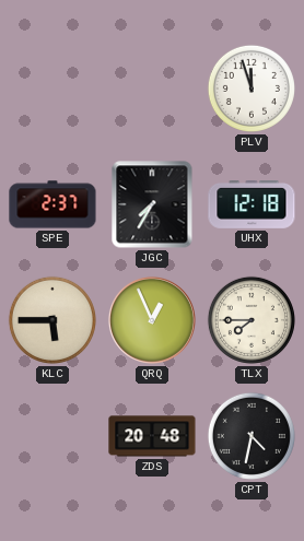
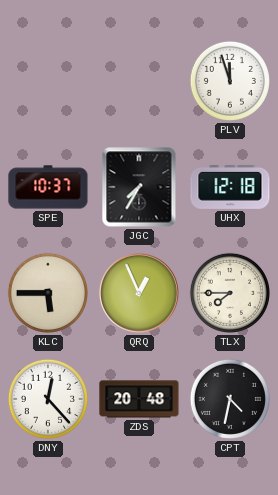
SPE: 2:37 -> 10:37 (48, 187)
DNY: none -> 12:23 (48, 399)
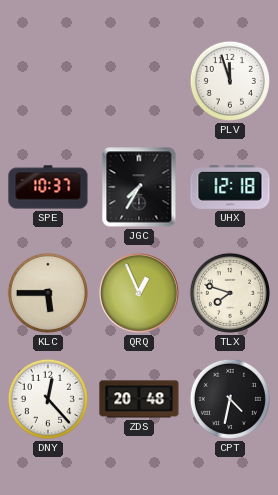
TLX: 7:45 -> 7:48 (230, 293)
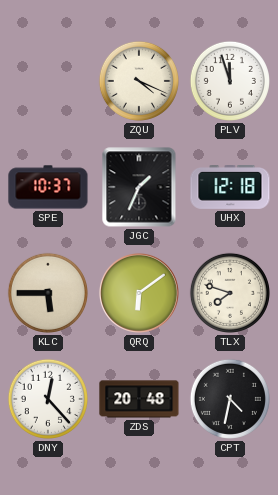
ZQU: none -> 4:19 (139, 81)
JGC: 7:35 -> 1:34 (139, 187)
QRQ: 12:56 -> 6:09 (139, 293)
